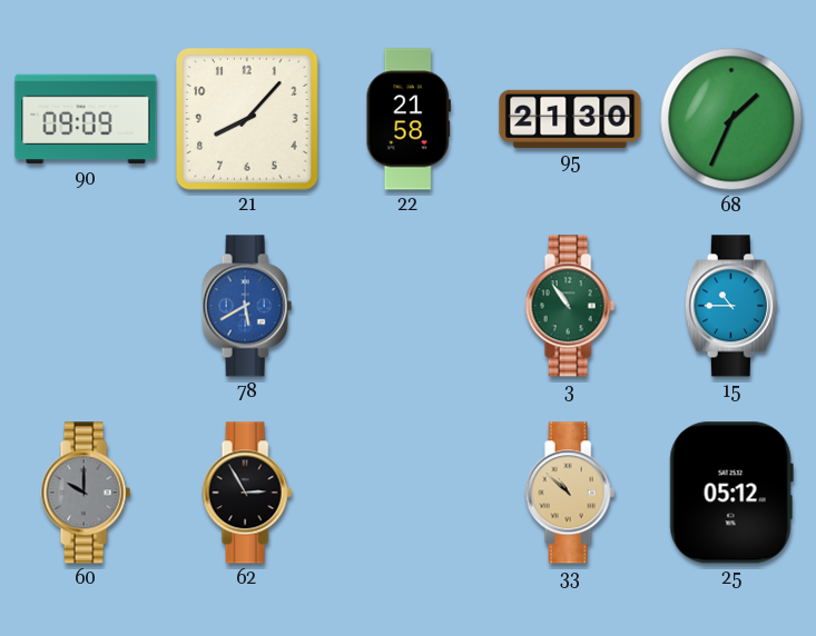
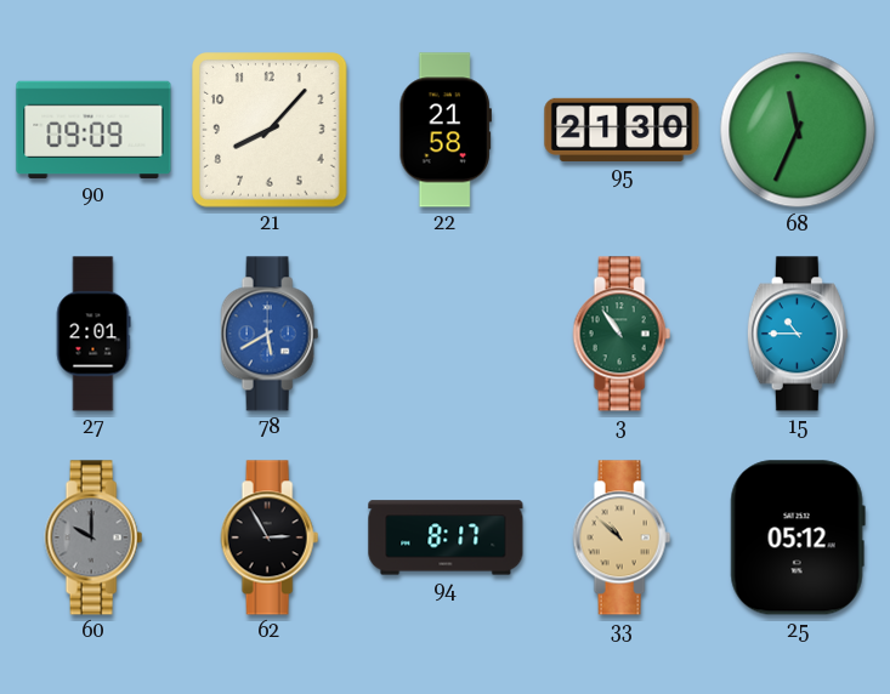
68: 1:34 -> 11:34 (798, 130)
27: none -> 2:01 (93, 334)
94: none -> 8:17 (446, 537)
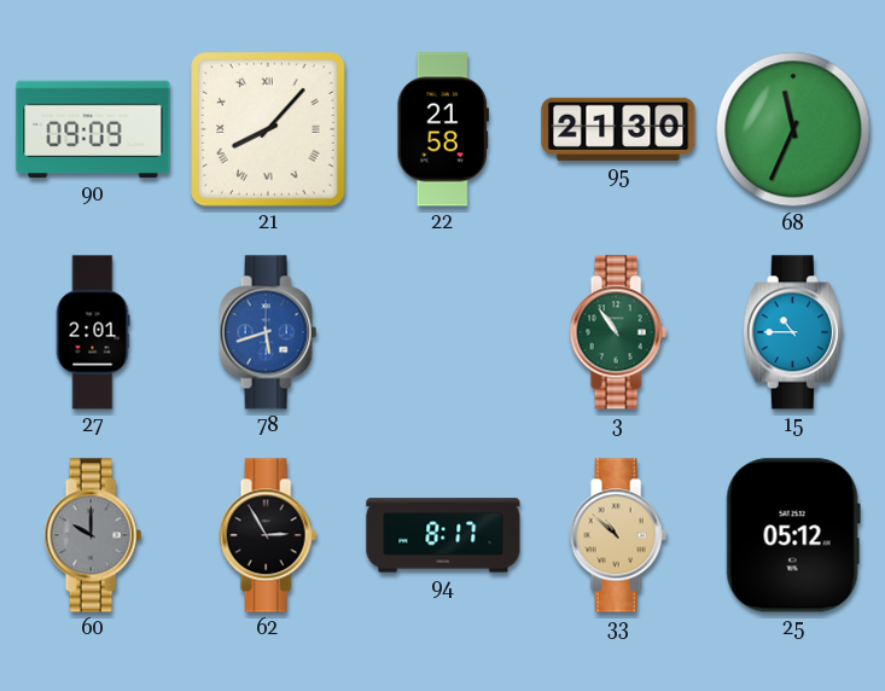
21 numerals: Arabic -> Roman (269, 130)
78: 5:40 -> 5:42 (268, 332)
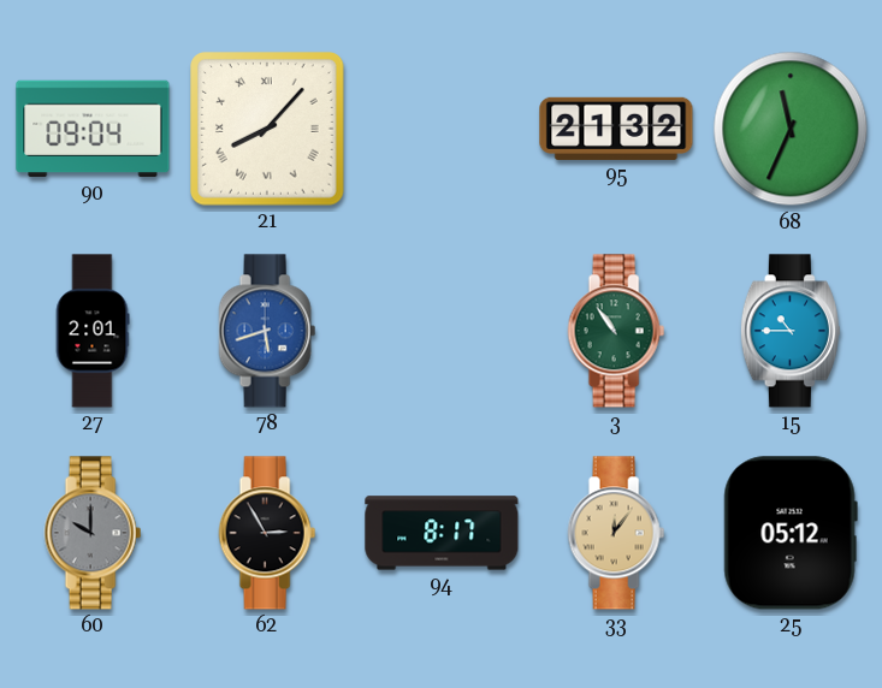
90: 09:09 -> 09:04 (93, 129)
22: 21:58 -> none (443, 129)
95: 21:30 -> 21:32 (616, 129)
33: 10:52 -> 12:06 (616, 533)
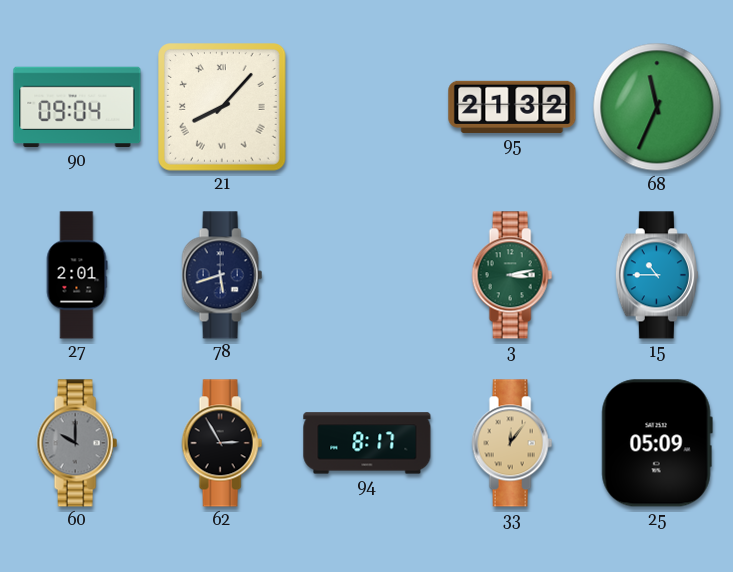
78 dial: blue -> navy (222, 275)
3: 10:54 -> 3:13 (512, 275)
25: 05:12 -> 05:09 (657, 443)
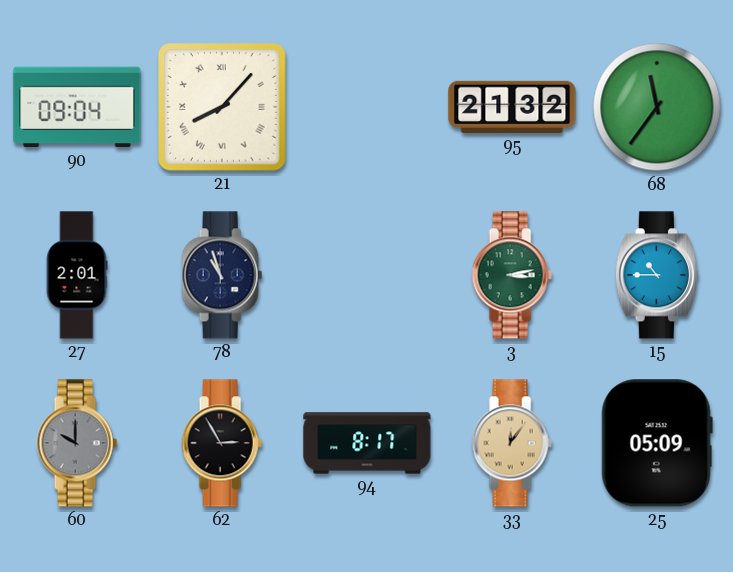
68: 11:34 -> 11:36 (657, 107)
78: 5:42 -> 10:57 (222, 275)
